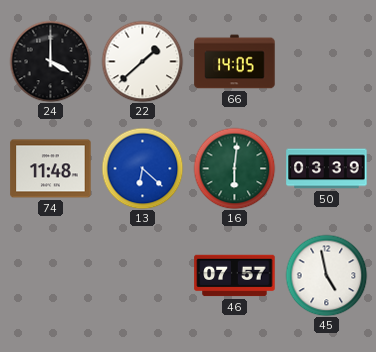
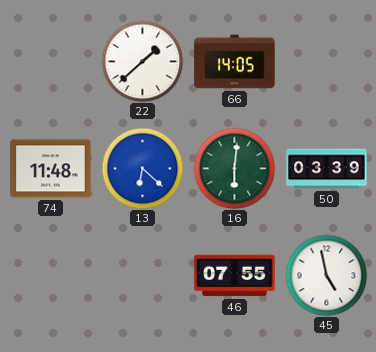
24: 4:00 -> none (50, 61)
46: 07:57 -> 07:55 (235, 276)
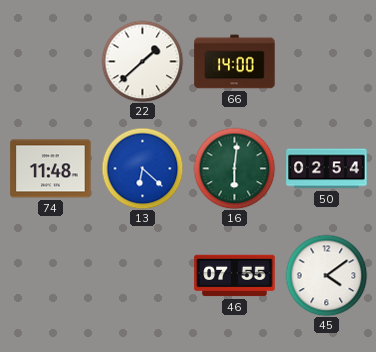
66: 14:05 -> 14:00 (235, 62)
50: 03:39 -> 02:54 (327, 169)
45: 4:58 -> 4:09 (326, 275)
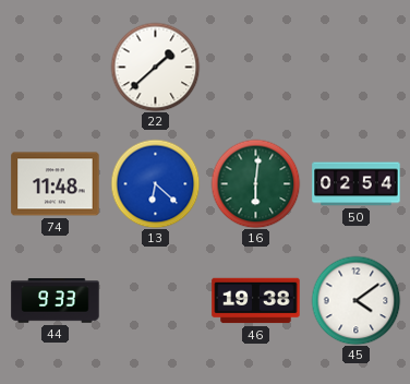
66: 14:00 -> none (235, 62)
44: none -> 9:33 (56, 301)
46: 07:55 -> 19:38 (256, 301)
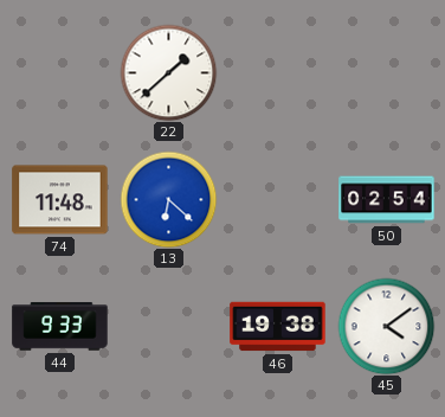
16: 6:01 -> none (255, 183)
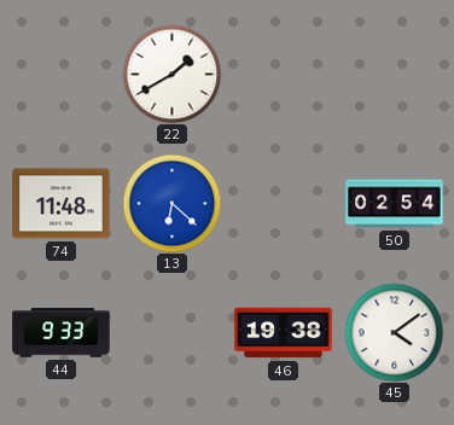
22: 1:38 -> 1:40 (171, 74)
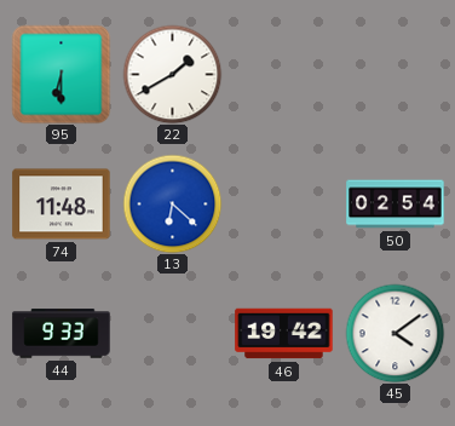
95: none -> 6:30 (61, 74)
46: 19:38 -> 19:42 (284, 334)
